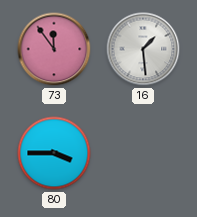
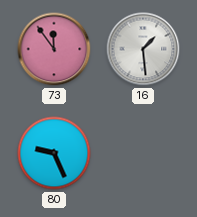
80: 3:45 -> 9:26 (54, 153)
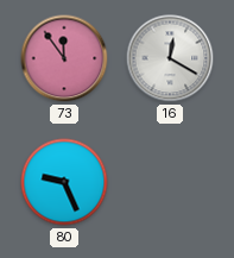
16: 1:29 -> 12:20 (170, 58)
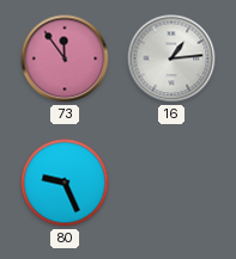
16: 12:20 -> 1:14 (171, 58)
